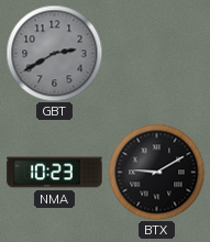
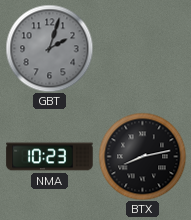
GBT: 2:40 -> 2:03 (49, 48)
BTX: 9:10 -> 8:13 (142, 156)
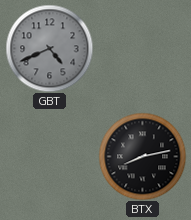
GBT: 2:03 -> 4:41 (49, 48)
NMA: 10:23 -> none (50, 157)
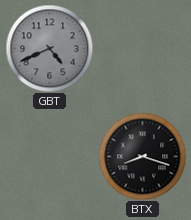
BTX: 8:13 -> 8:18 (142, 156)
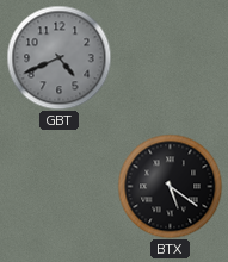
BTX: 8:18 -> 5:21 (170, 186)
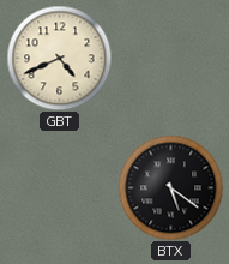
GBT dial: grey -> cream (59, 58)
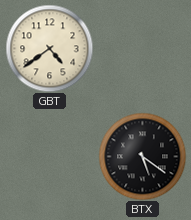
GBT: 4:41 -> 4:39 (49, 48)
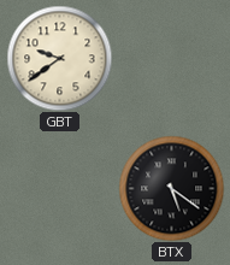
GBT: 4:39 -> 9:39 (59, 58)
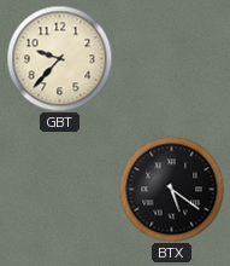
GBT: 9:39 -> 9:37 (59, 58)
